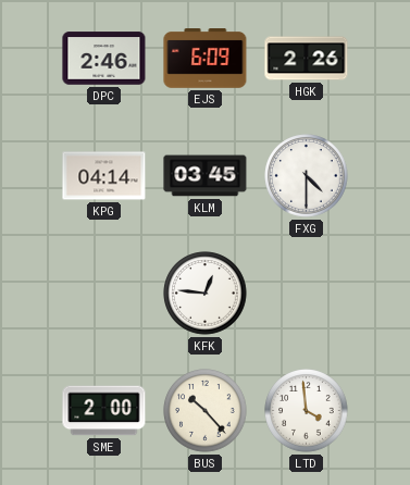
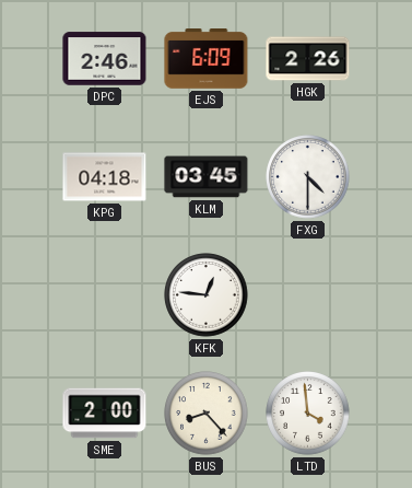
KPG: 04:14 -> 04:18 (105, 177)
BUS: 10:23 -> 8:23 (207, 414)
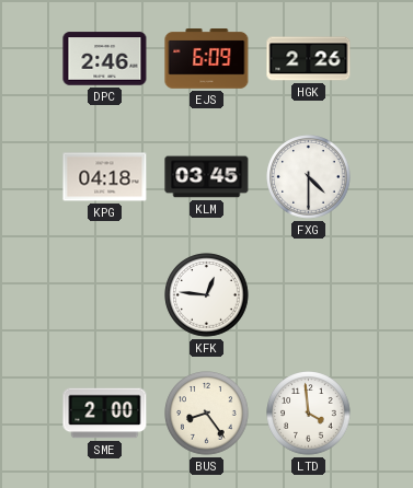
BUS: 8:23 -> 8:24 (207, 414)
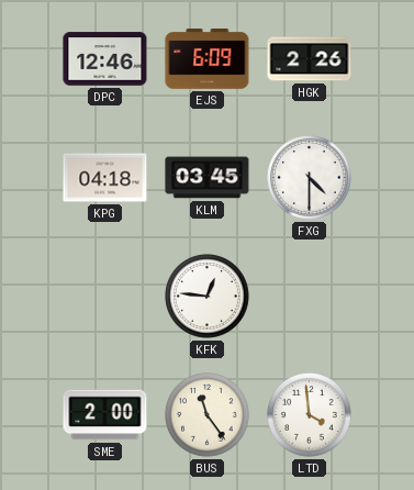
DPC: 2:46 -> 12:46 (105, 59)
BUS: 8:24 -> 11:24 (208, 415)
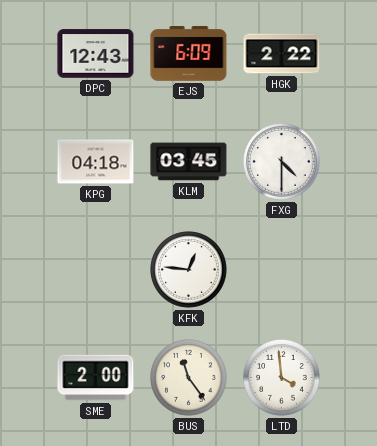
DPC: 12:46 -> 12:43 (96, 54)
HGK: 2:26 -> 2:22 (282, 54)
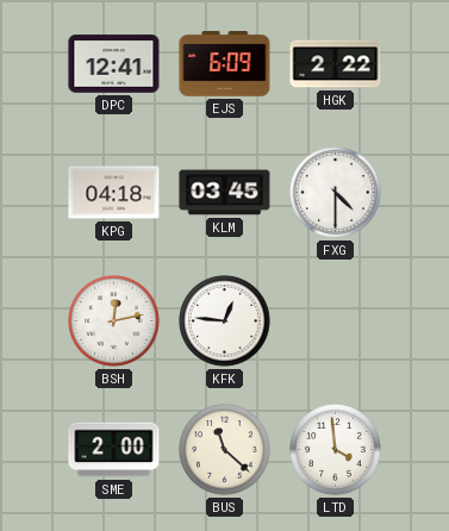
DPC: 12:43 -> 12:41 (114, 64)
BSH: none -> 12:13 (114, 321)
BUS: 11:24 -> 11:22 (225, 450)
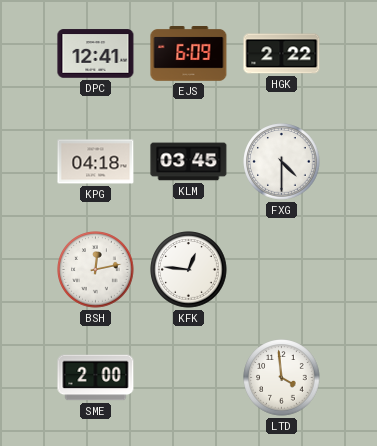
BUS: 11:22 -> none (225, 450)
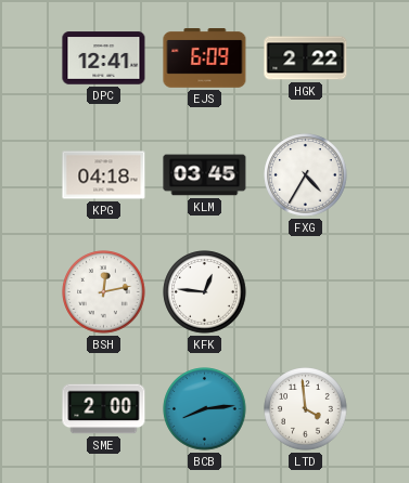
FXG: 4:30 -> 4:35 (306, 175)
BCB: none -> 8:14 (205, 409)
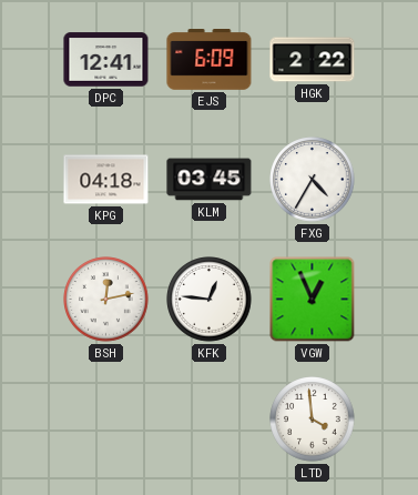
VGW: none -> 12:56 (313, 300)
SME: 2:00 -> none (104, 409)
BCB: 8:14 -> none (205, 409)
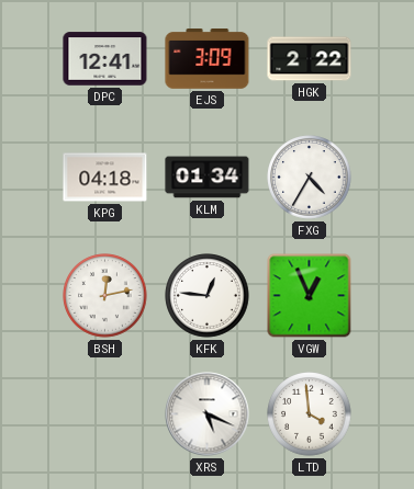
EJS: 6:09 -> 3:09 (208, 59)
KLM: 03:45 -> 01:34 (208, 178)
XRS: none -> 5:19 (208, 414)
